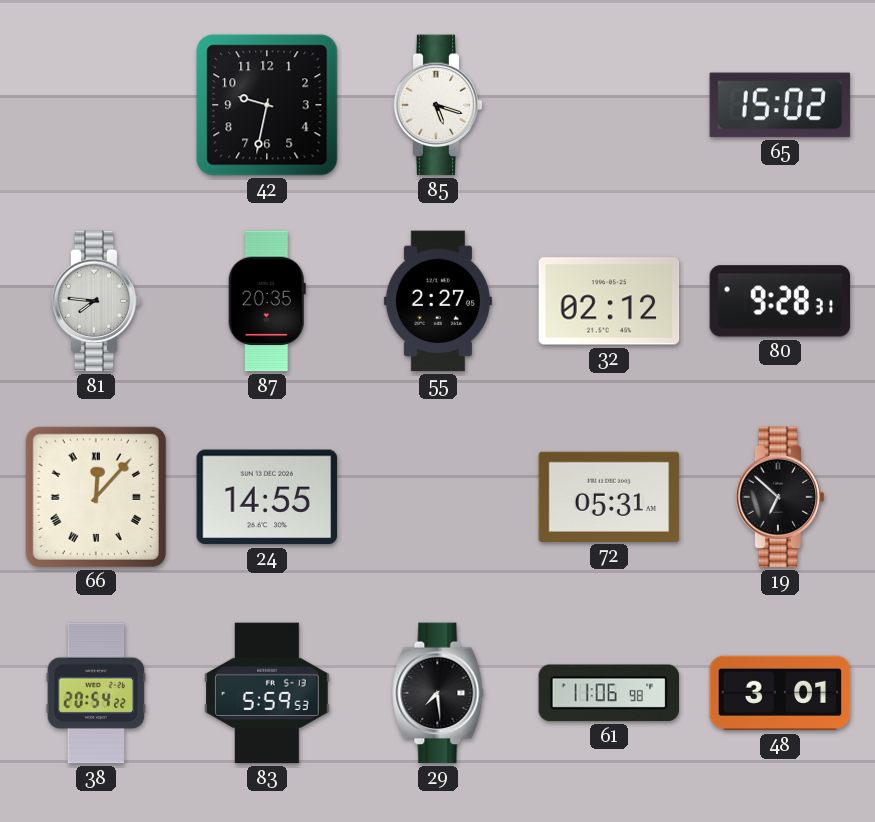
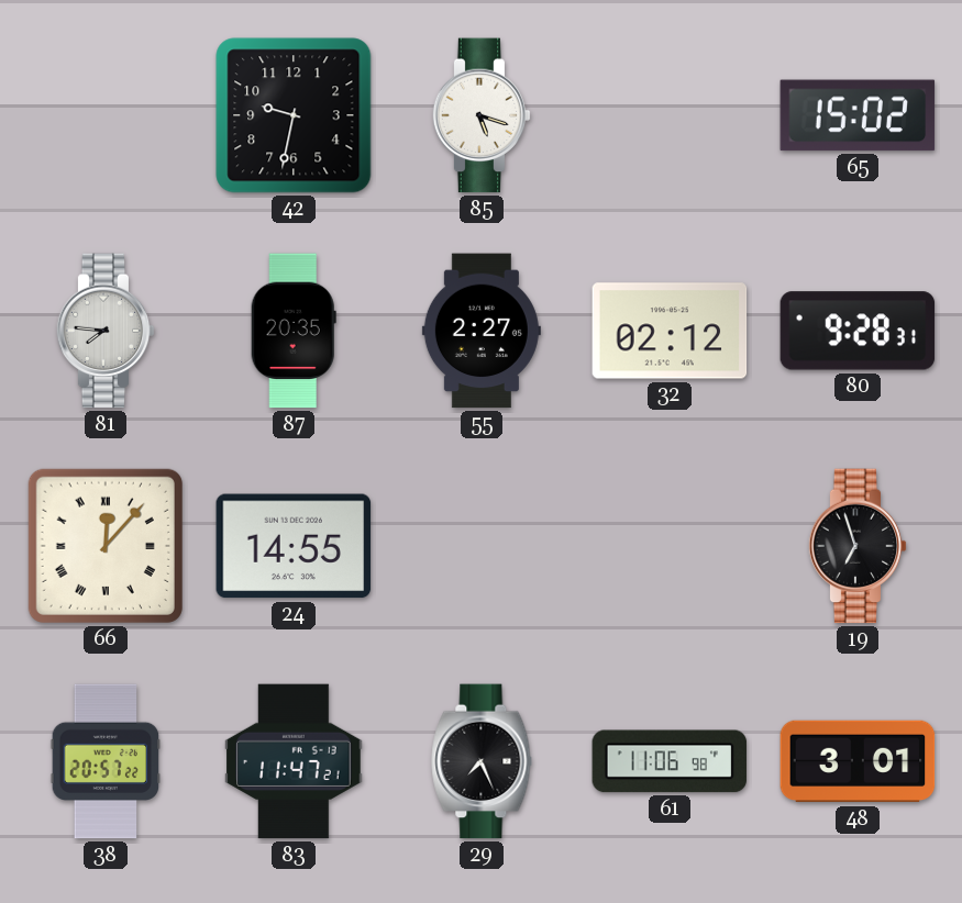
72: 05:31 -> none (609, 497)
19: 6:52 -> 6:57 (858, 546)
38: 20:54 -> 20:57 (106, 761)
83: 5:59 -> 11:47 (294, 761)
29: 7:29 -> 7:26 (482, 761)
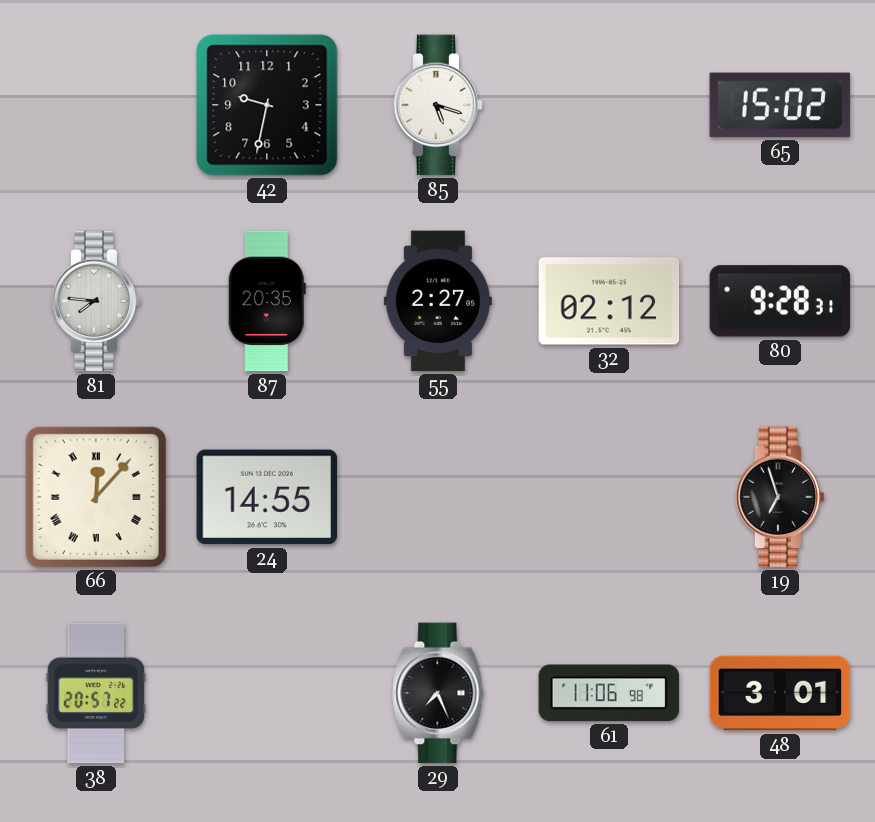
83: 11:47 -> none (294, 761)
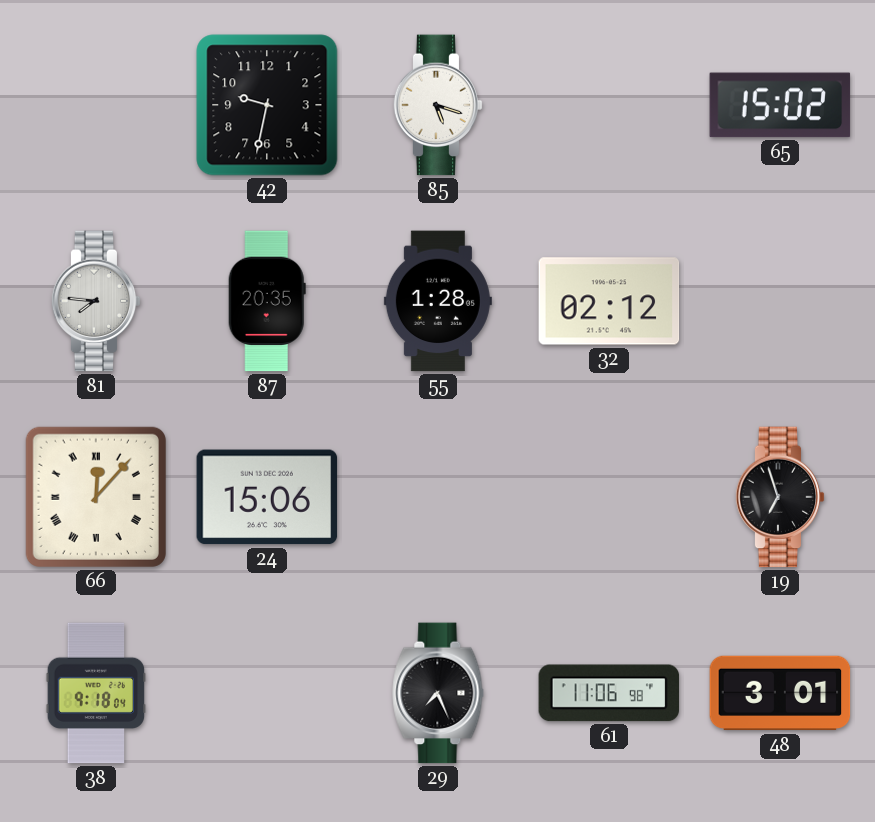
55: 2:27 -> 1:28 (438, 301)
80: 9:28 -> none (780, 301)
24: 14:55 -> 15:06 (267, 497)
38: 20:57 -> 9:18 (96, 693)
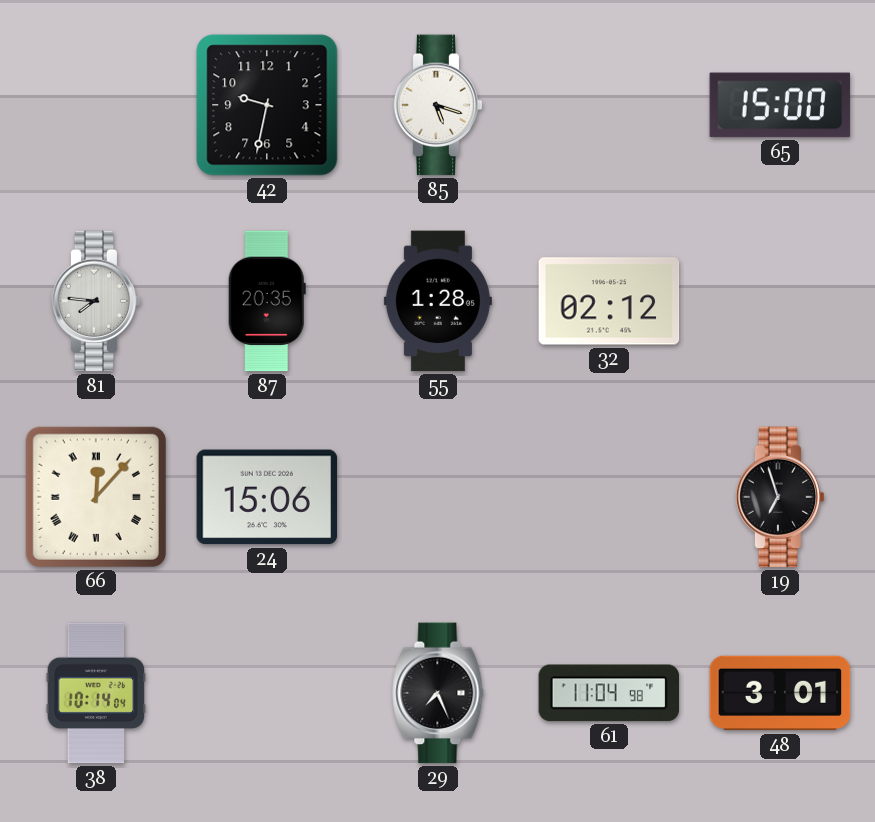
65: 15:02 -> 15:00 (780, 105)
38: 9:18 -> 10:14 (96, 693)
61: 11:06 -> 11:04 (609, 693)
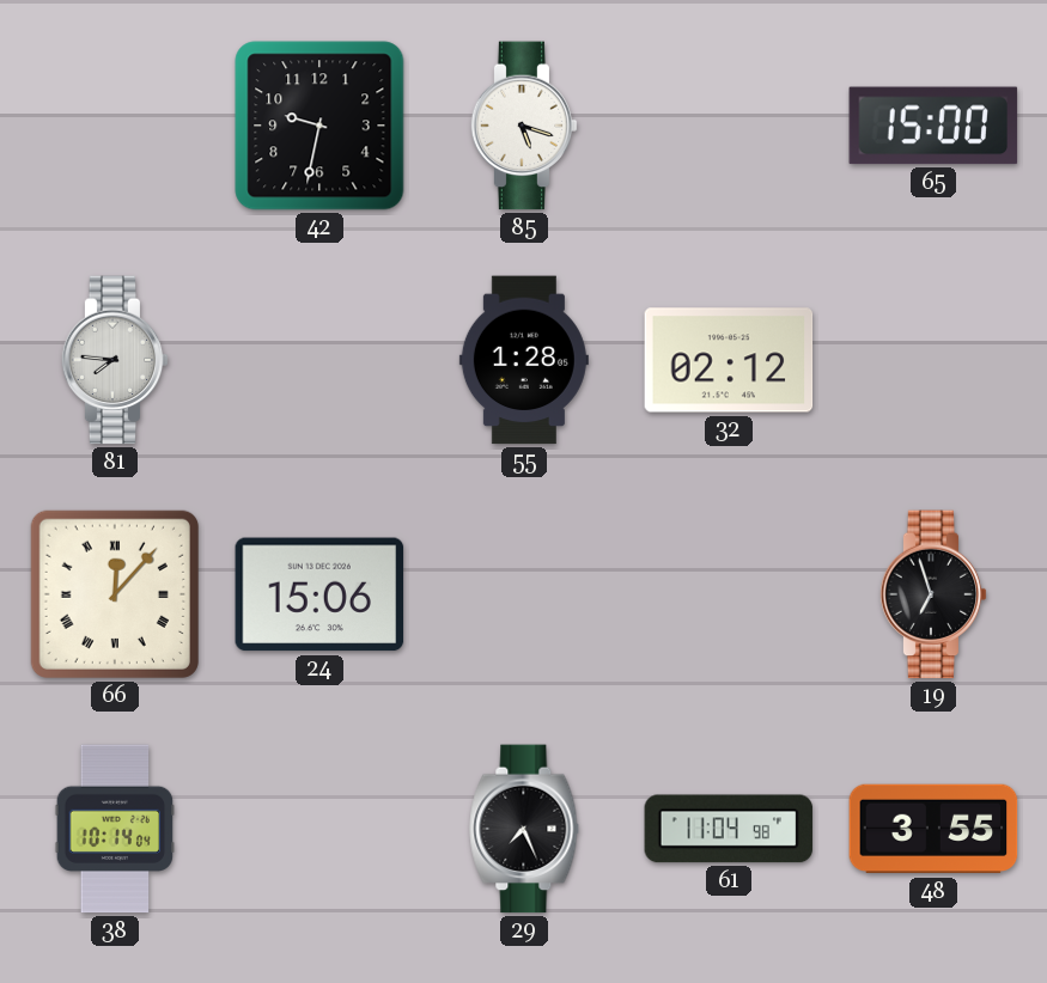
87: 20:35 -> none (267, 301)
48: 3:01 -> 3:55 (933, 829)
